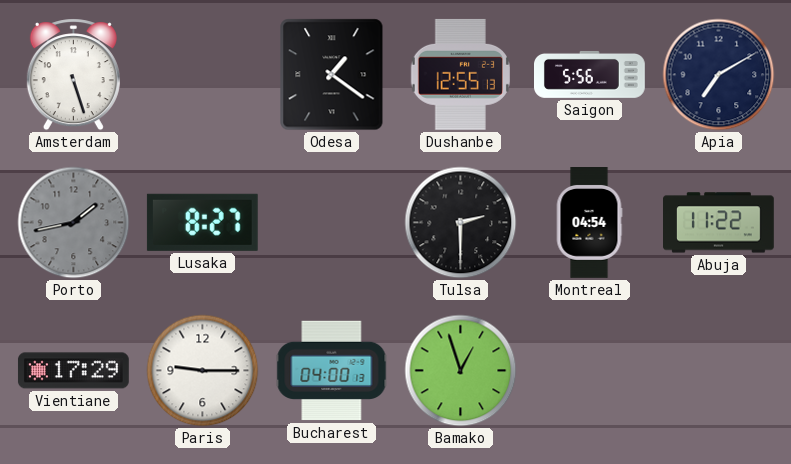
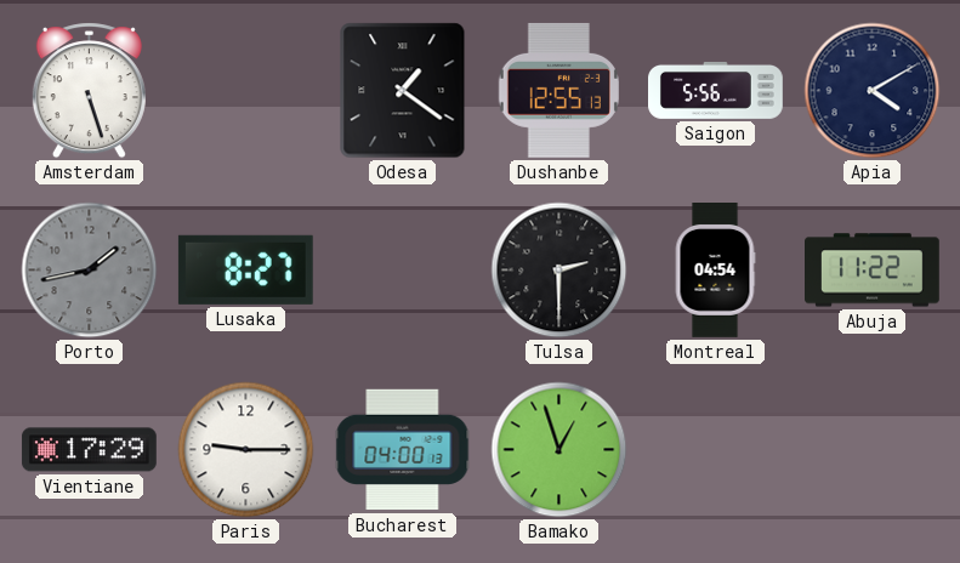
Apia: 7:10 -> 4:10 (873, 91)
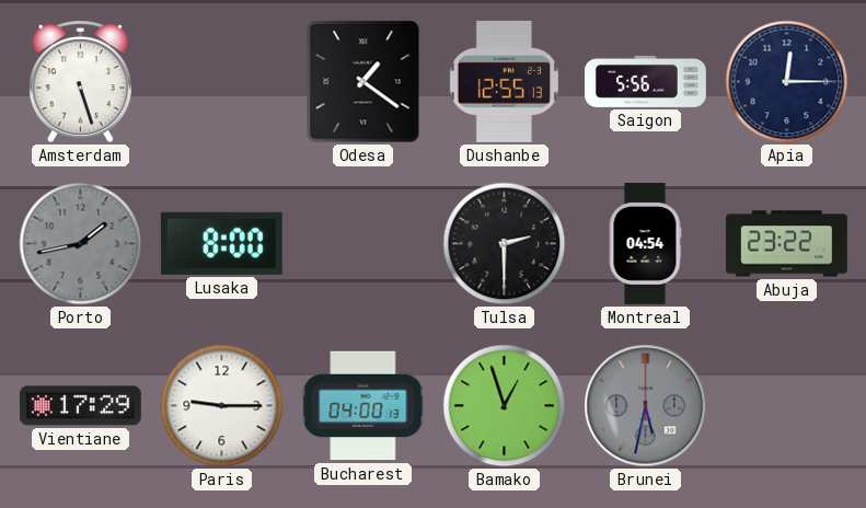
Apia: 4:10 -> 12:15 (787, 82)
Lusaka: 8:27 -> 8:00 (221, 243)
Abuja: 11:22 -> 23:22 (787, 244)
Brunei: none -> 5:32 (646, 406)
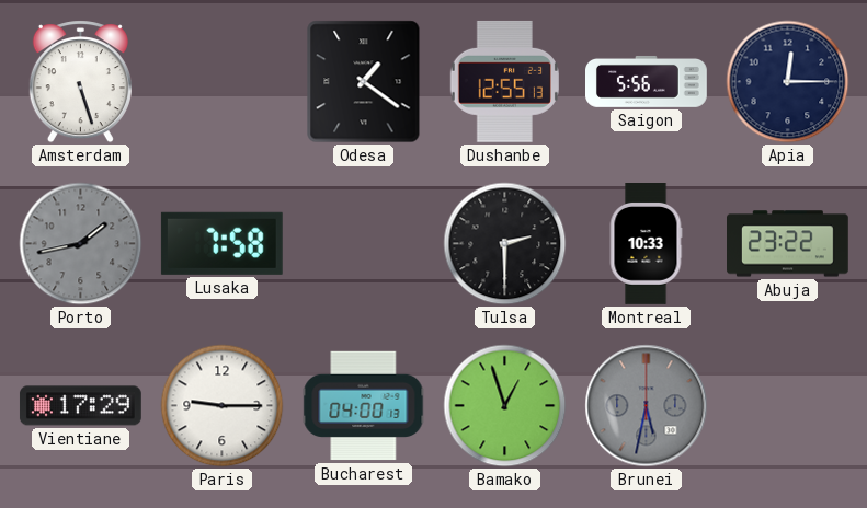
Lusaka: 8:00 -> 7:58 (221, 243)
Montreal: 04:54 -> 10:33 (646, 244)
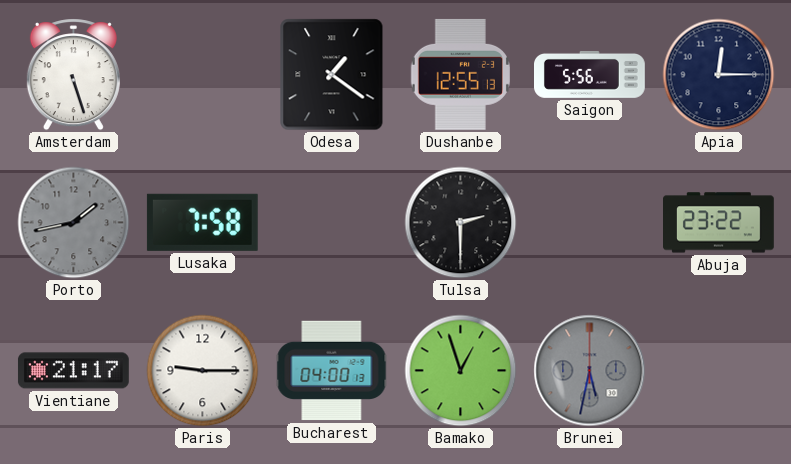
Montreal: 10:33 -> none (646, 244)
Vientiane: 17:29 -> 21:17 (73, 371)
